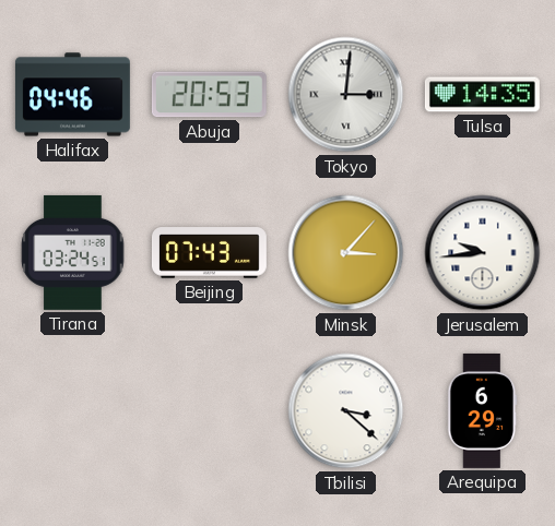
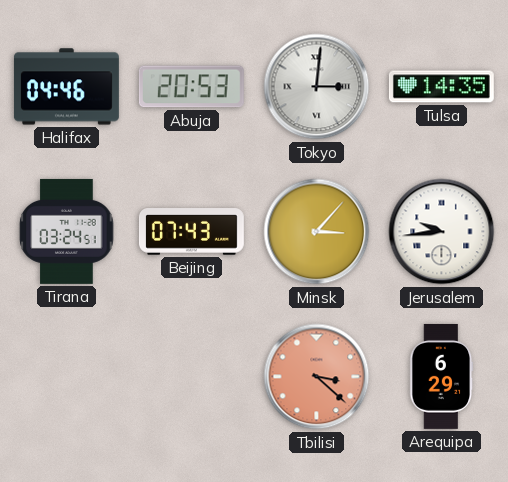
Tbilisi dial: white -> salmon (317, 377)
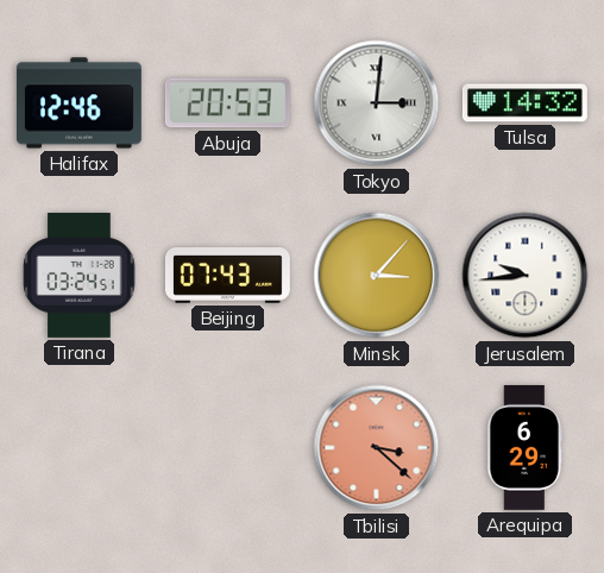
Halifax: 04:46 -> 12:46 (78, 103)
Tulsa: 14:35 -> 14:32 (524, 103)
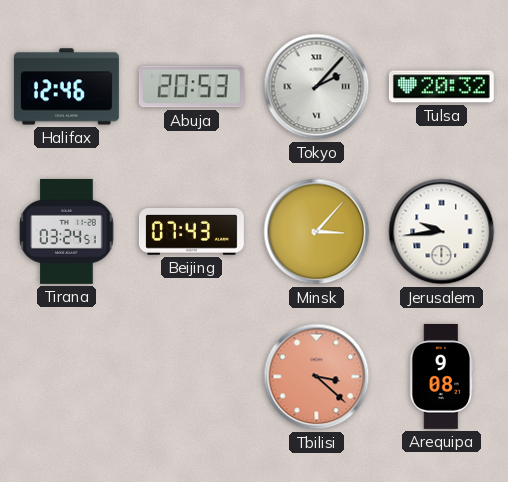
Tokyo: 3:01 -> 2:07 (317, 87)
Tulsa: 14:32 -> 20:32 (441, 87)
Arequipa: 6:29 -> 9:08 (442, 376)
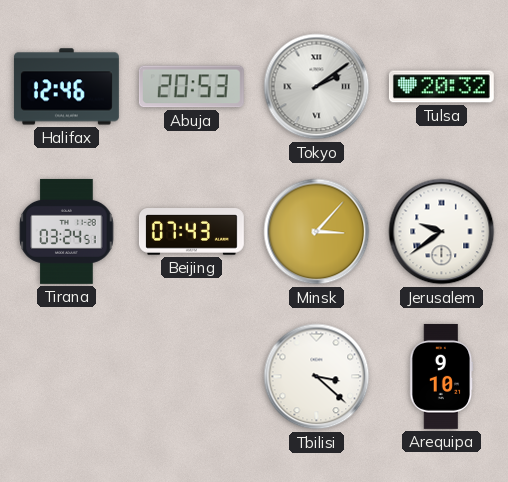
Tokyo: 2:07 -> 2:09 (317, 87)
Jerusalem: 9:44 -> 9:39 (442, 232)
Tbilisi dial: salmon -> white (317, 377)
Arequipa: 9:08 -> 9:10 (442, 376)
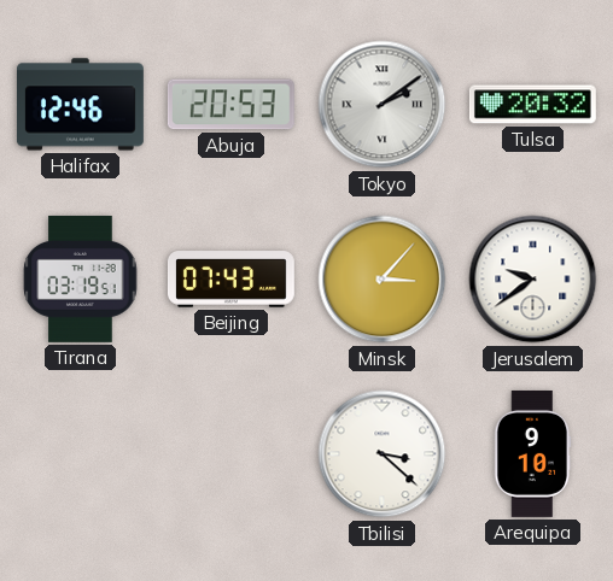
Tirana: 03:24 -> 03:19 (81, 278)
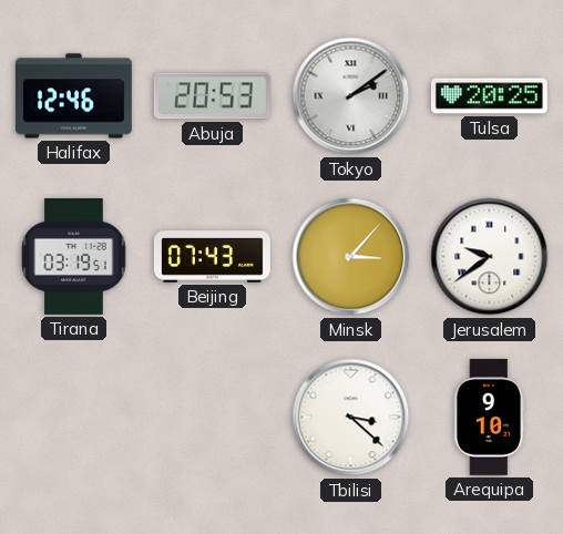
Tulsa: 20:32 -> 20:25 (489, 96)
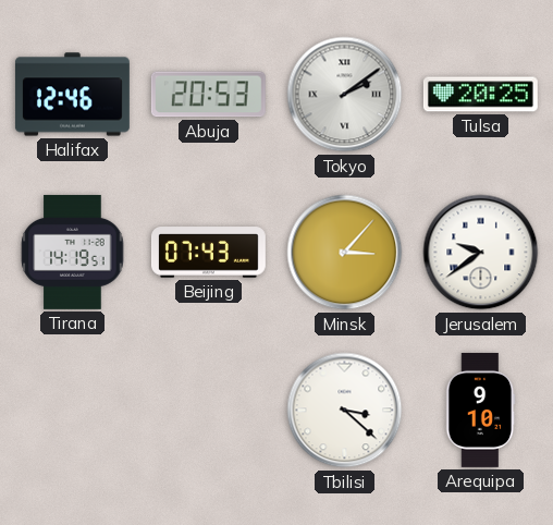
Tirana: 03:19 -> 14:19 (73, 252)
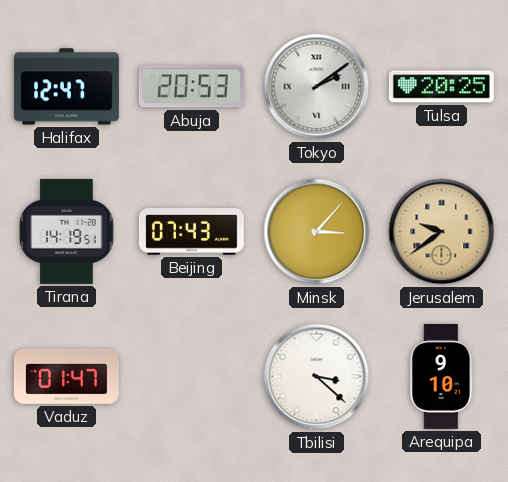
Halifax: 12:46 -> 12:47 (66, 87)
Jerusalem dial: white -> champagne (442, 232)
Vaduz: none -> 01:47 (66, 376)
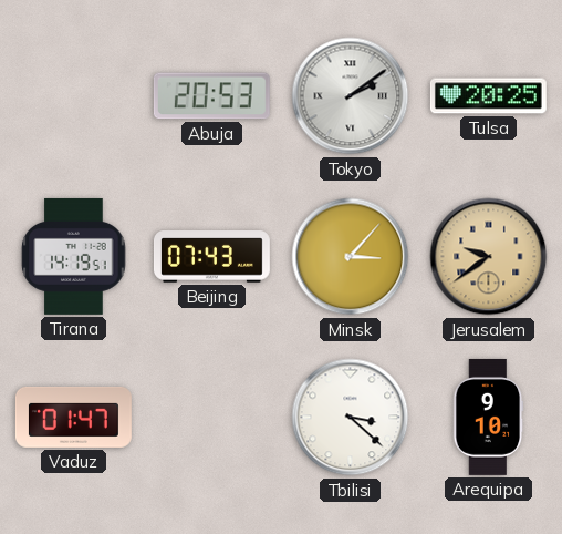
Halifax: 12:47 -> none (66, 87)
